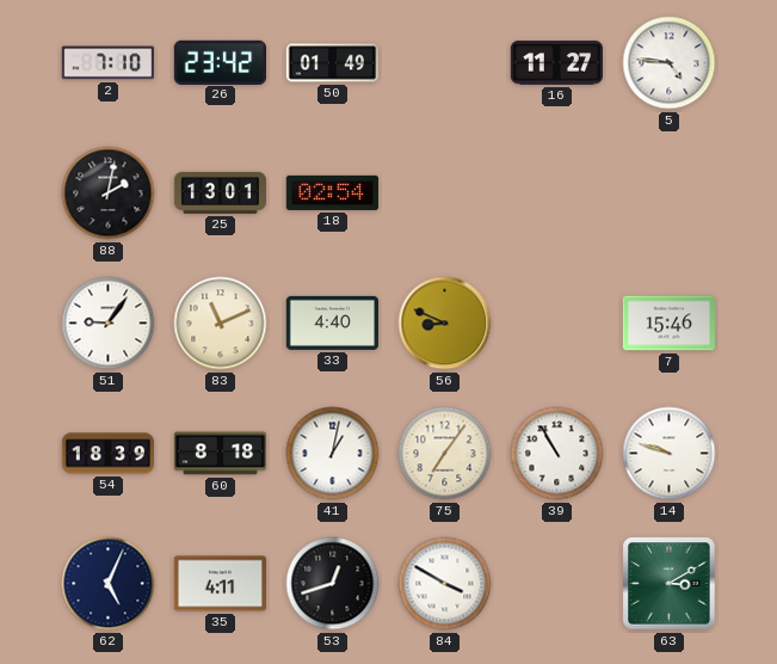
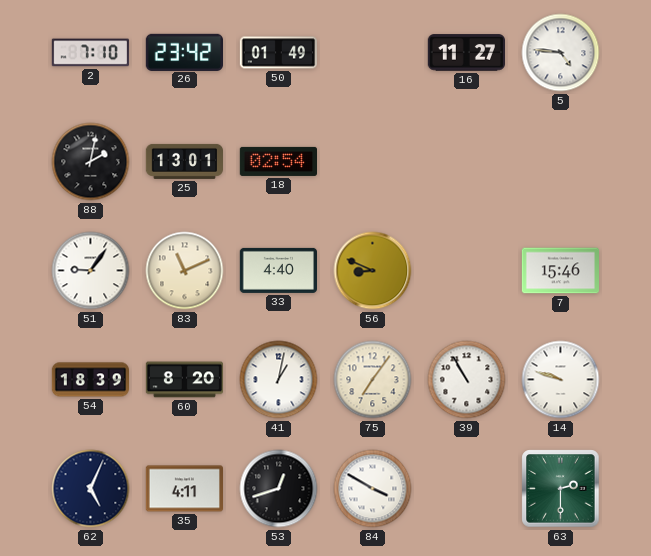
60: 8:18 -> 8:20 (184, 380)
63: 3:10 -> 2:30 (561, 489)
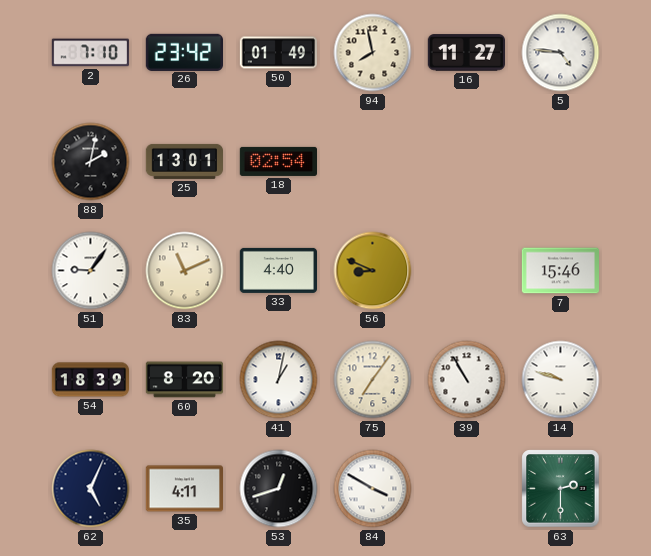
94: none -> 7:58 (373, 53)
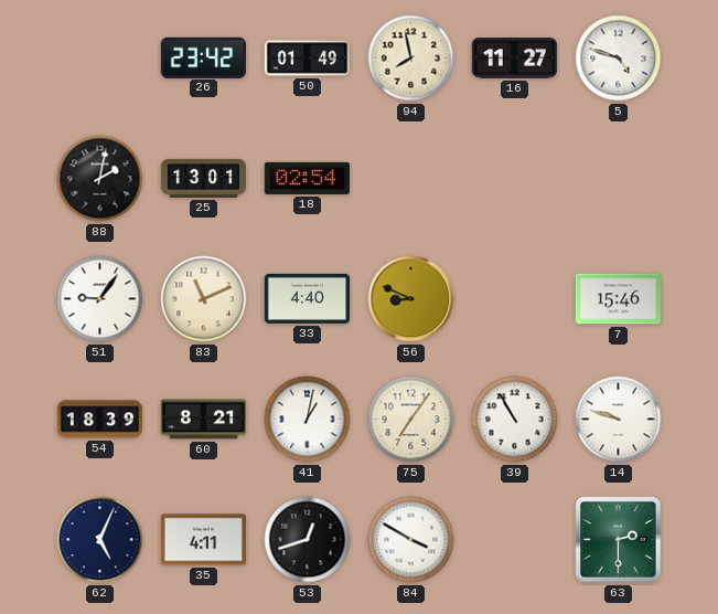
2: 7:10 -> none (90, 53)
5: 4:46 -> 4:48 (619, 59)
60: 8:20 -> 8:21 (203, 420)
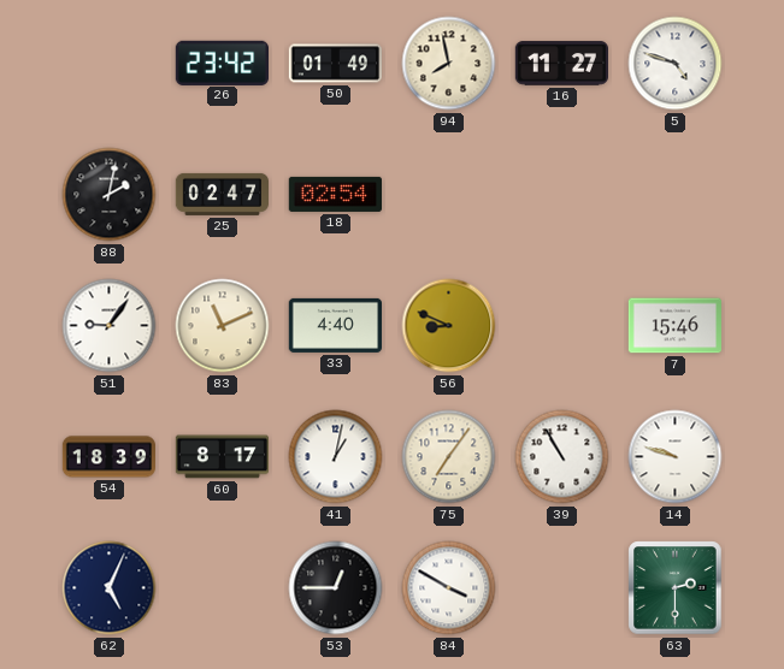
25: 13:01 -> 02:47 (223, 194)
60: 8:21 -> 8:17 (222, 457)
35: 4:11 -> none (203, 540)
53: 12:42 -> 12:45 (336, 588)
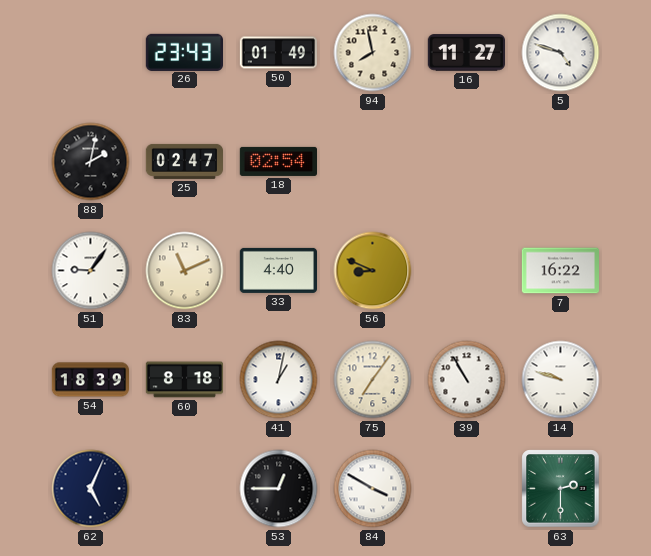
26: 23:42 -> 23:43 (184, 52)
7: 15:46 -> 16:22 (560, 271)
60: 8:17 -> 8:18 (184, 380)
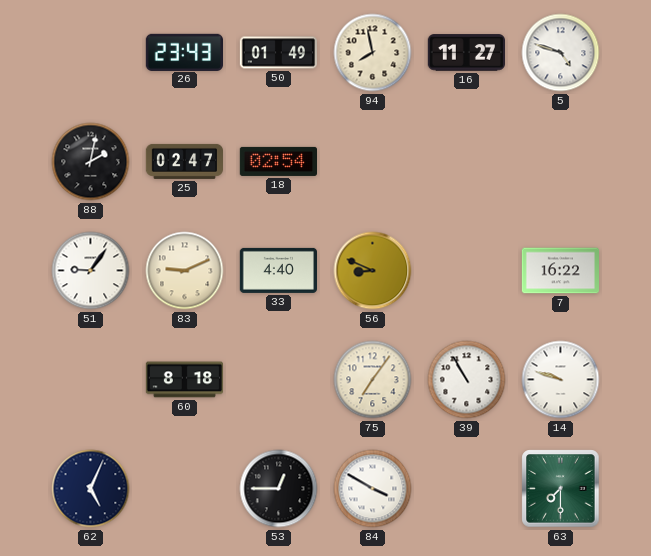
83: 11:11 -> 9:11 (185, 271)
54: 18:39 -> none (90, 380)
41: 1:02 -> none (279, 380)
63: 2:30 -> 7:30 (561, 489)
